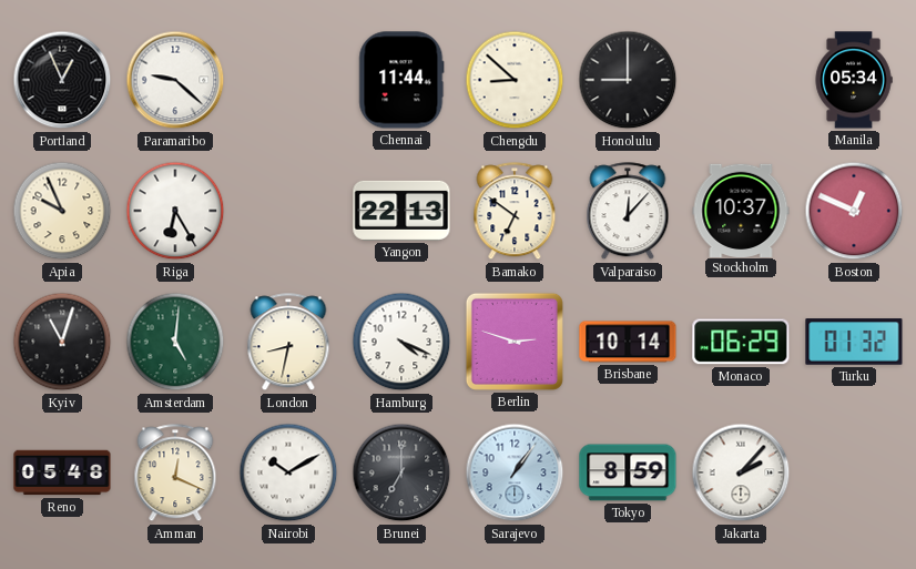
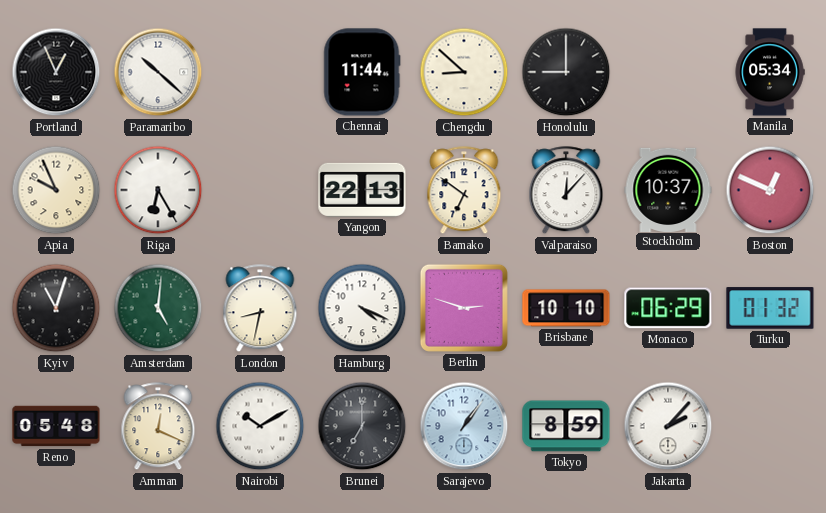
Paramaribo: 9:22 -> 10:22 (158, 72)
Brisbane: 10:14 -> 10:10 (566, 308)
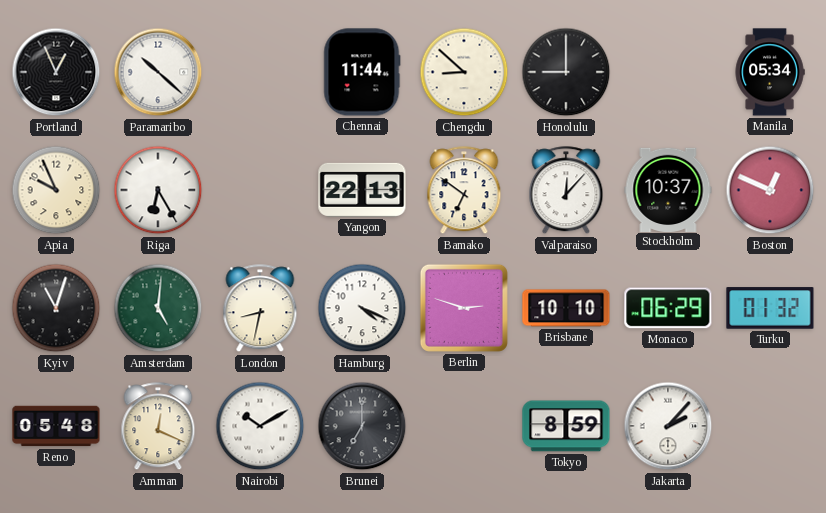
Sarajevo: 1:06 -> none (464, 426)
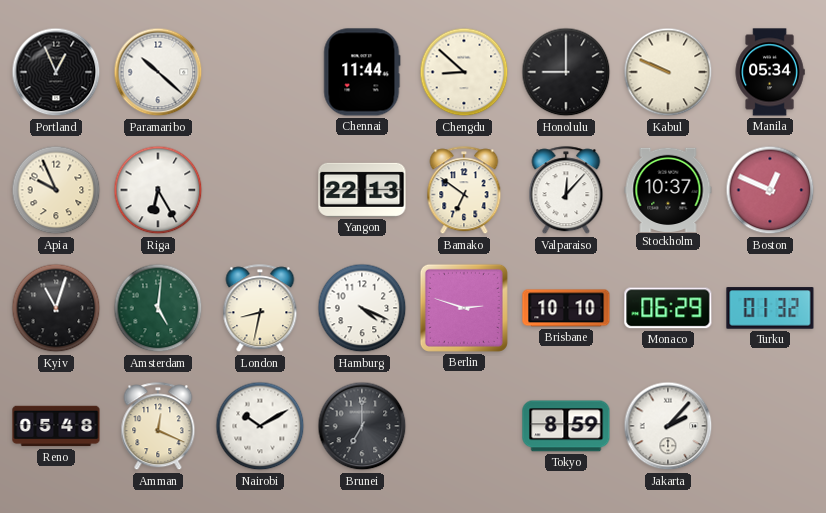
Kabul: none -> 9:49 (668, 72)
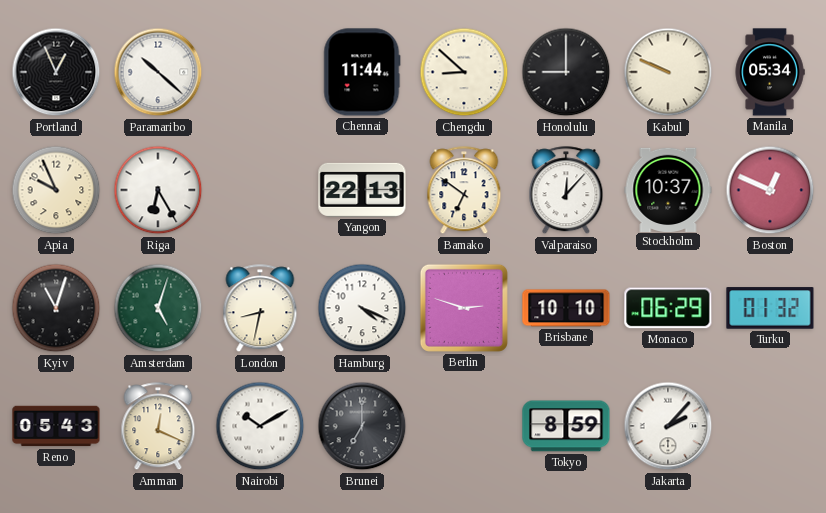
Amsterdam: 5:01 -> 5:03 (158, 308)
Reno: 05:48 -> 05:43 (56, 426)
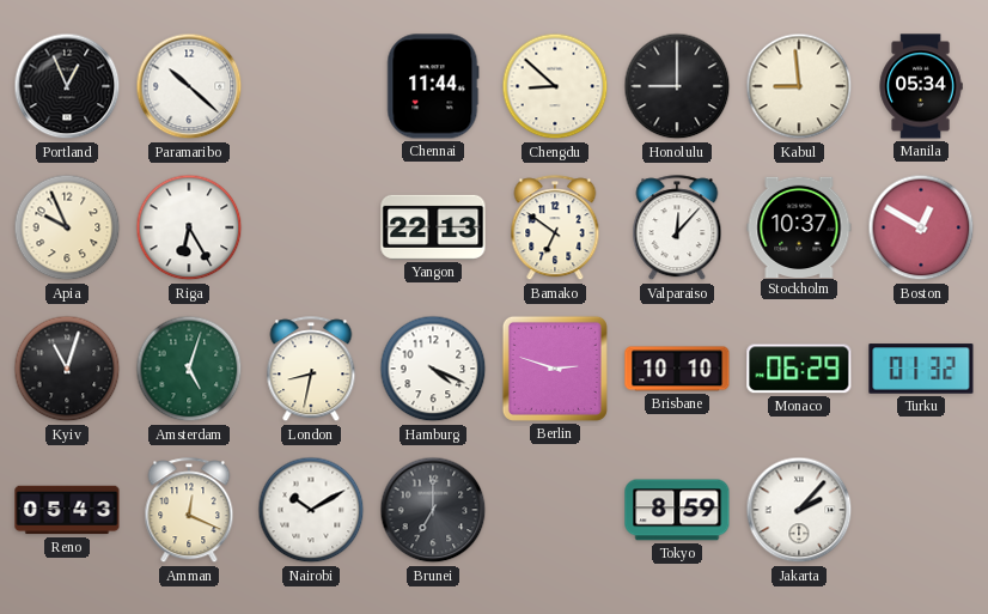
Kabul: 9:49 -> 8:59 (799, 86)
Boston: 12:49 -> 12:50 (921, 227)
